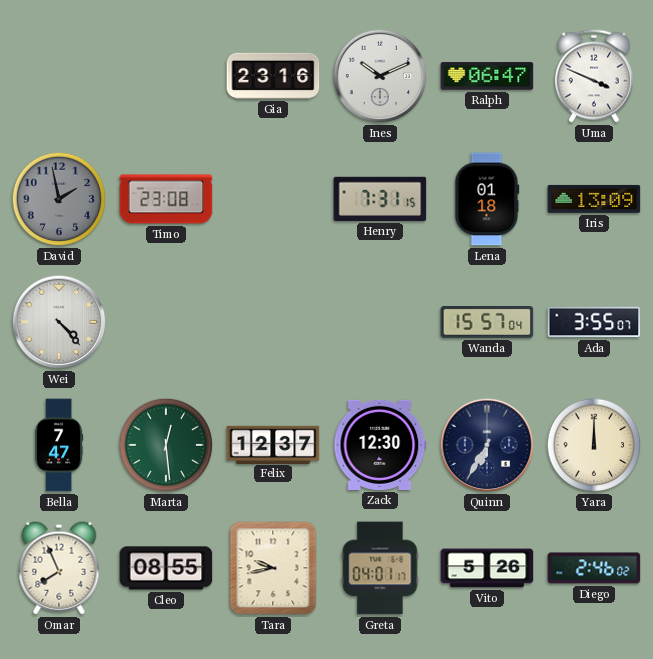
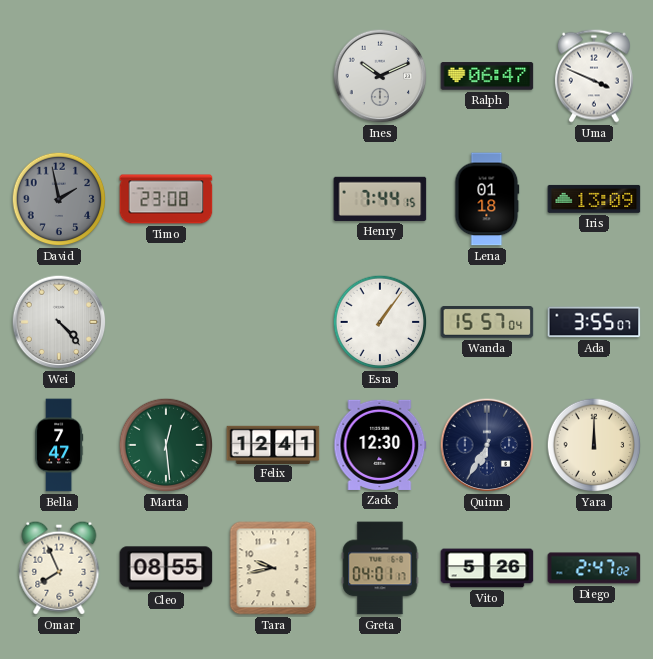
Gia: 23:16 -> none (273, 76)
Henry: 7:31 -> 7:44 (380, 199)
Esra: none -> 1:06 (380, 322)
Felix: 12:37 -> 12:41 (273, 444)
Diego: 2:46 -> 2:47 (594, 568)
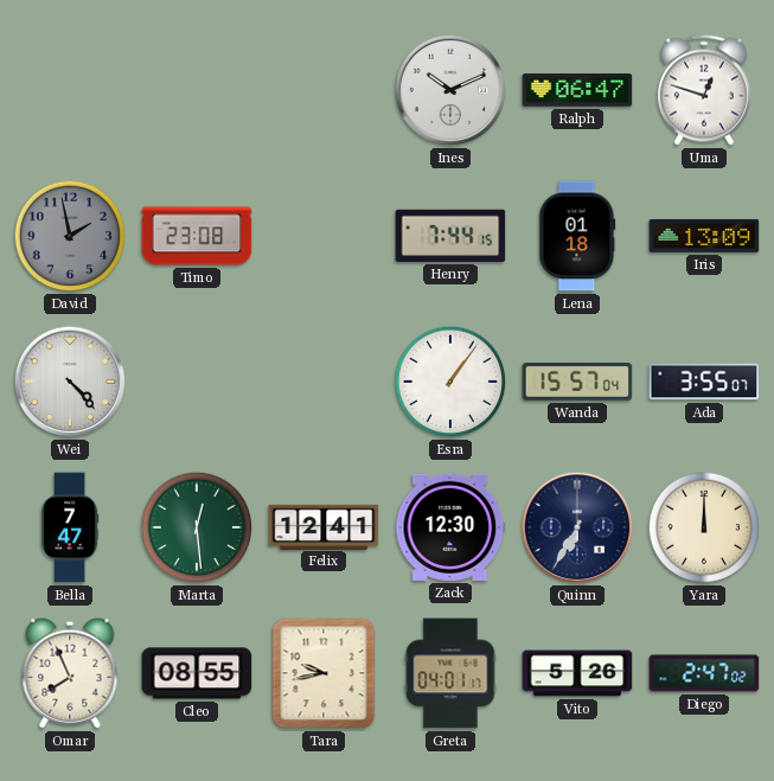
Uma: 3:49 -> 12:48 (704, 90)
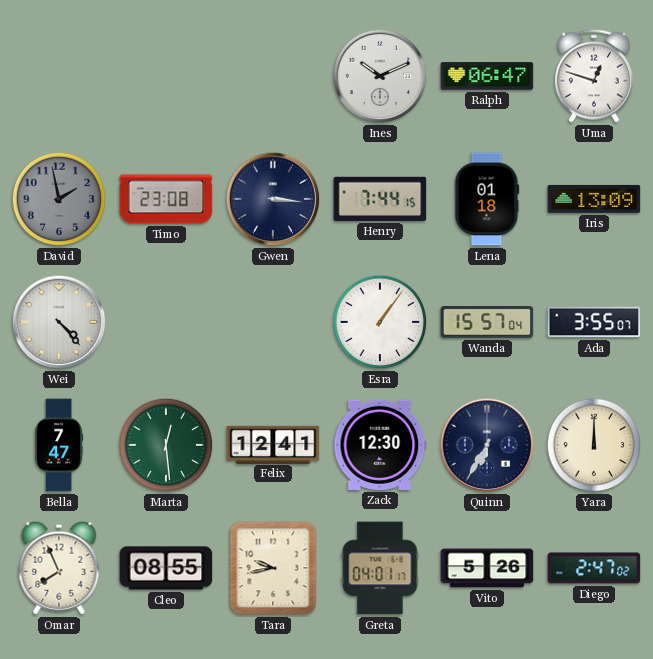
Gwen: none -> 3:16 (273, 199)
